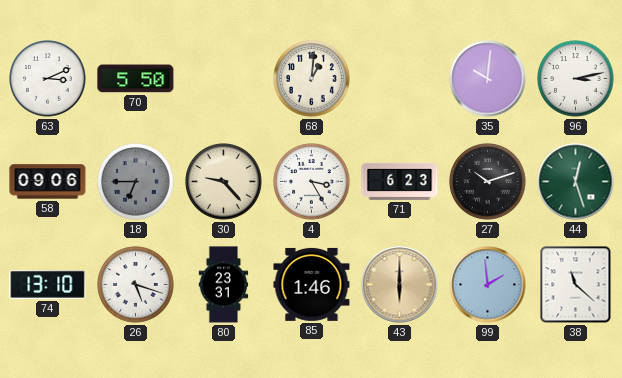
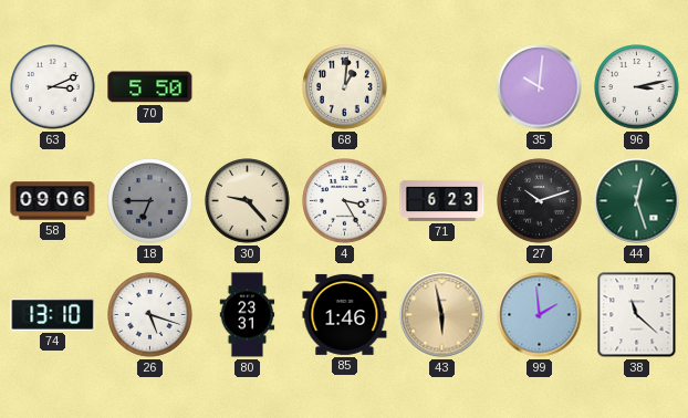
43: 6:00 -> 5:58 (442, 315)
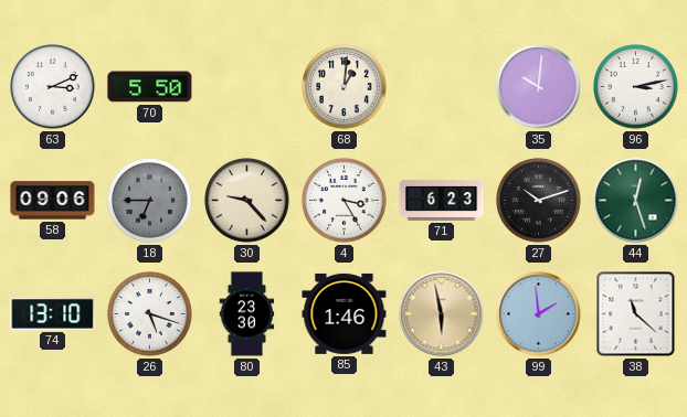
80: 23:31 -> 23:30 (247, 314)
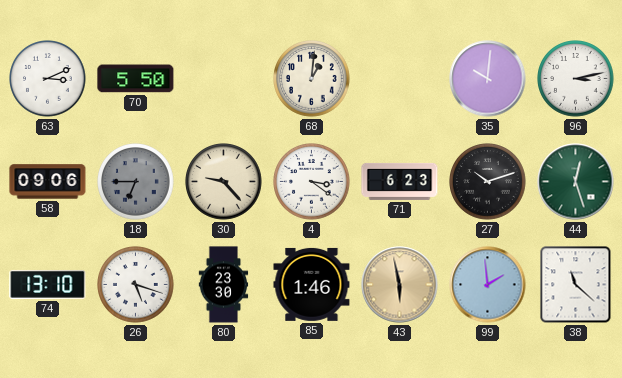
4: 3:25 -> 3:21 (312, 182)
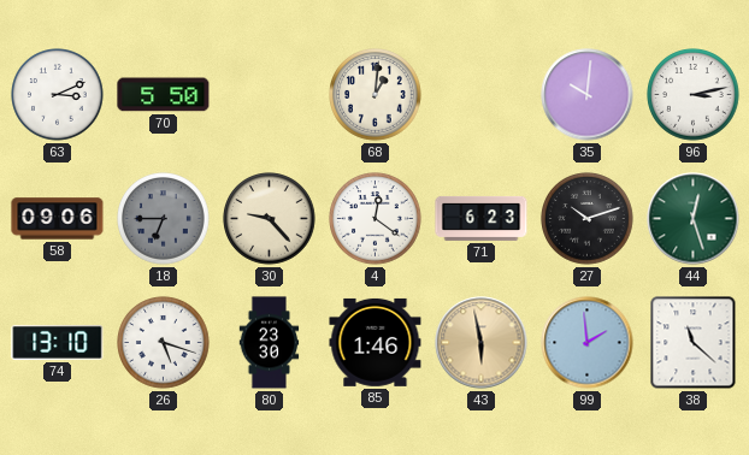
4: 3:21 -> 12:21 (376, 219)
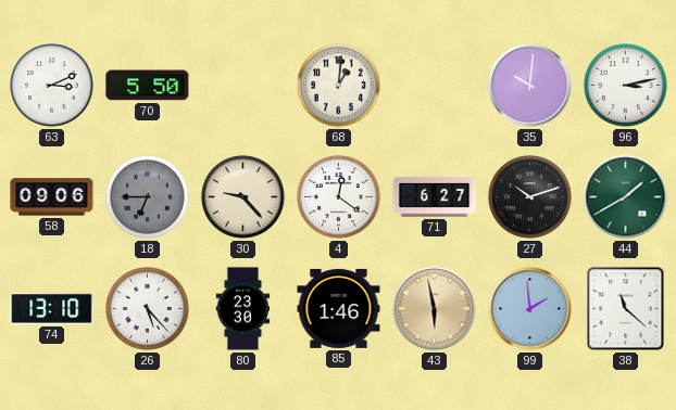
71: 6:23 -> 6:27 (435, 196)
44: 12:27 -> 1:40 (626, 197)
26: 5:18 -> 5:23 (148, 309)
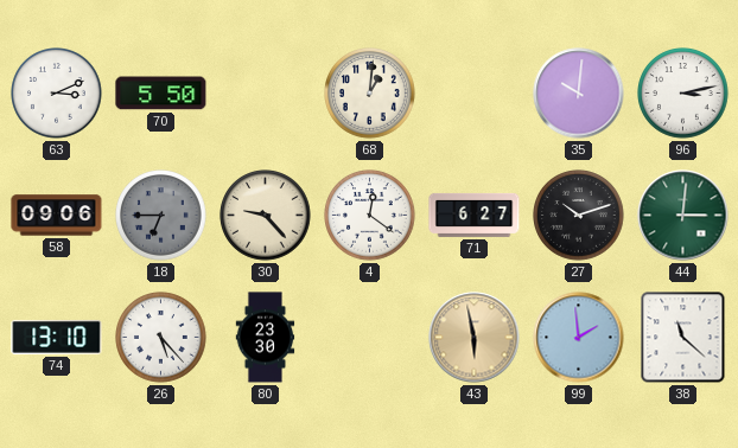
44: 1:40 -> 3:01 (683, 216)
85: 1:46 -> none (339, 308)
